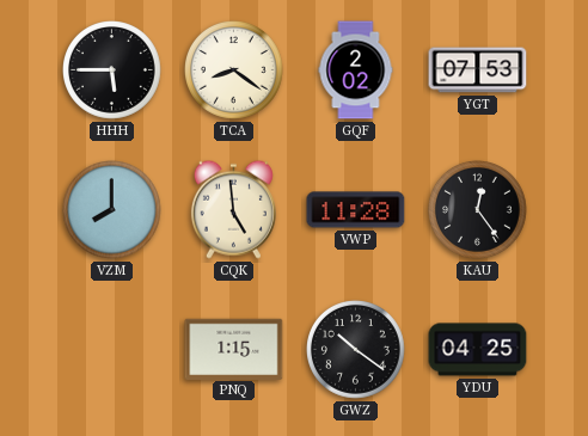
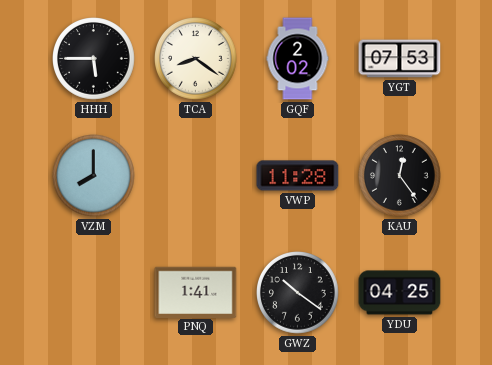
CQK: 4:59 -> none (233, 209)
PNQ: 1:15 -> 1:41 (196, 292)
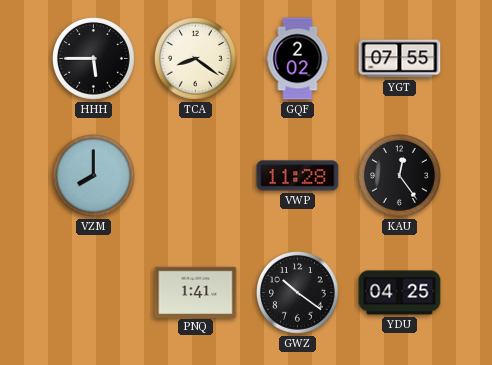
YGT: 07:53 -> 07:55 (400, 59)
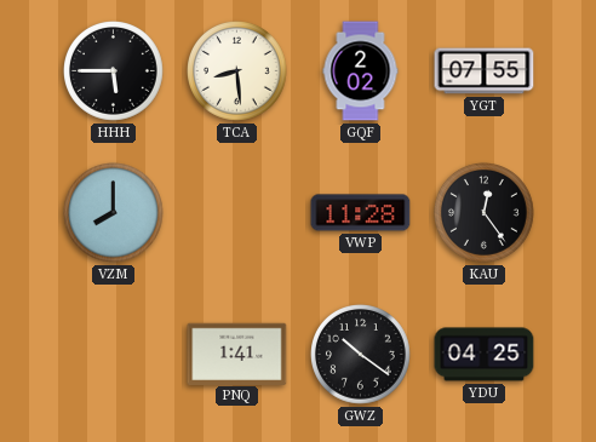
TCA: 8:21 -> 8:29 (237, 71)
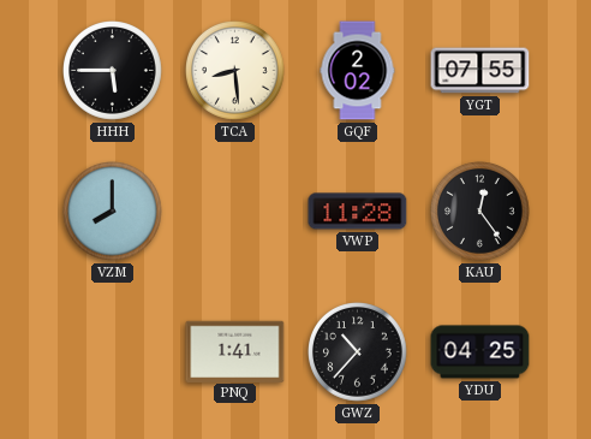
GWZ: 10:21 -> 10:37 (358, 352)
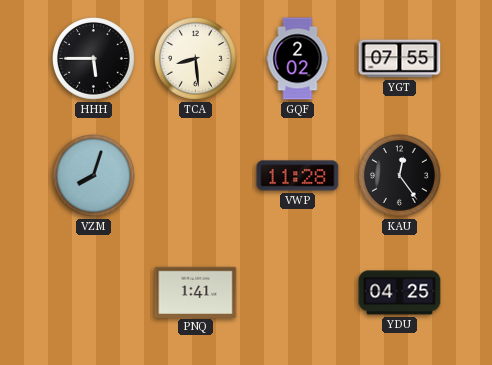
VZM: 8:00 -> 8:03 (94, 176)
GWZ: 10:37 -> none (358, 352)
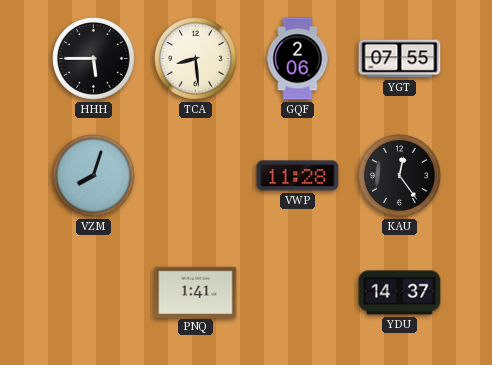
GQF: 2:02 -> 2:06 (298, 59)
YDU: 04:25 -> 14:37 (400, 293)
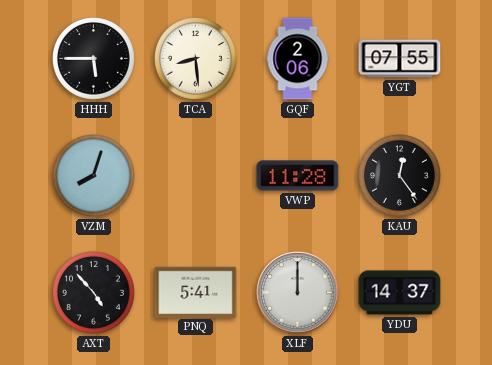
AXT: none -> 4:53 (94, 293)
PNQ: 1:41 -> 5:41 (196, 292)
XLF: none -> 12:00 (298, 293)
